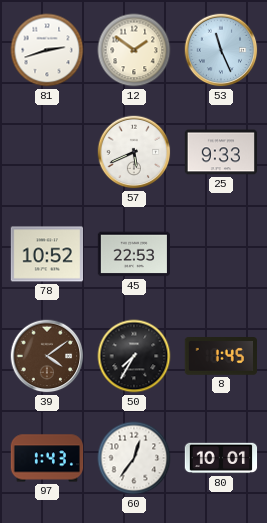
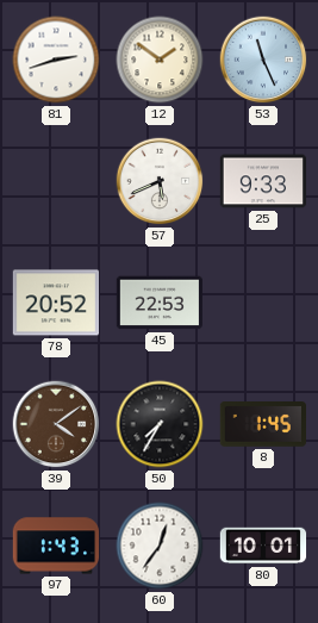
78: 10:52 -> 20:52 (55, 303)
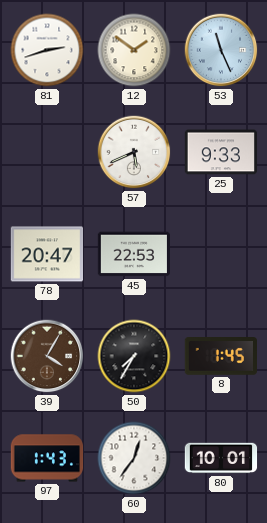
78: 20:52 -> 20:47 (46, 254)
39: 4:09 -> 4:05 (47, 356)
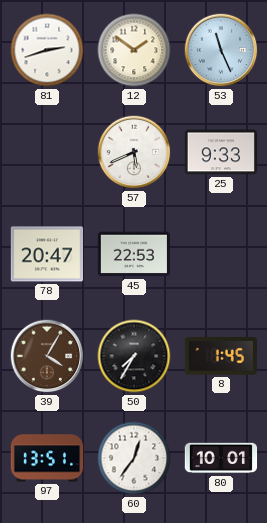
97: 1:43 -> 13:51 (47, 458)
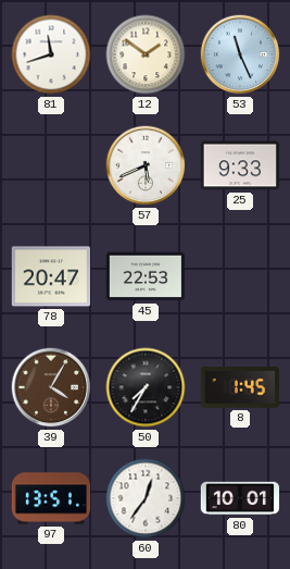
81: 2:42 -> 11:42 (51, 54)
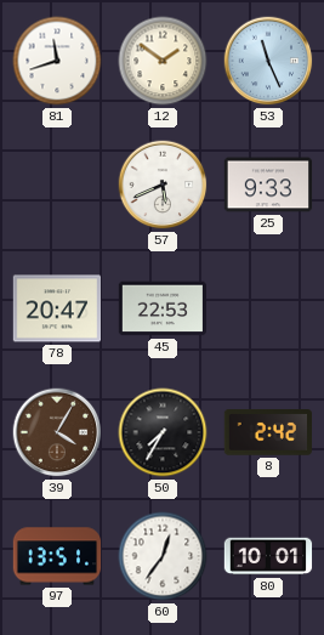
8: 1:45 -> 2:42 (267, 433)
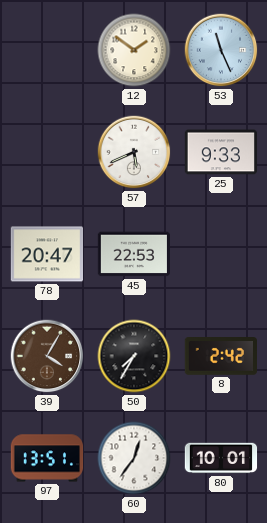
81: 11:42 -> none (57, 61)
